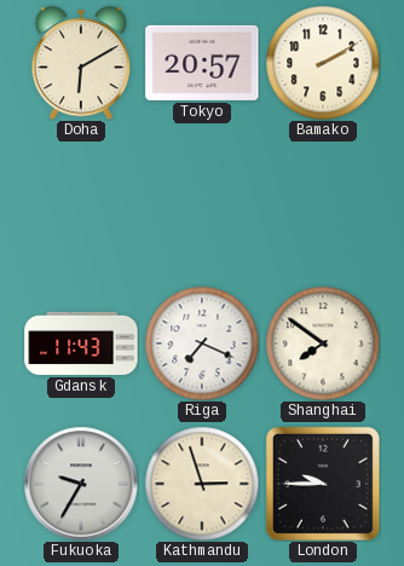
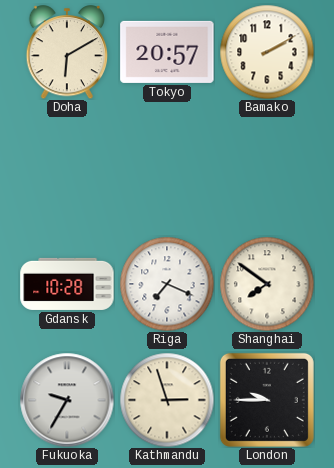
Gdansk: 11:43 -> 10:28 (67, 284)
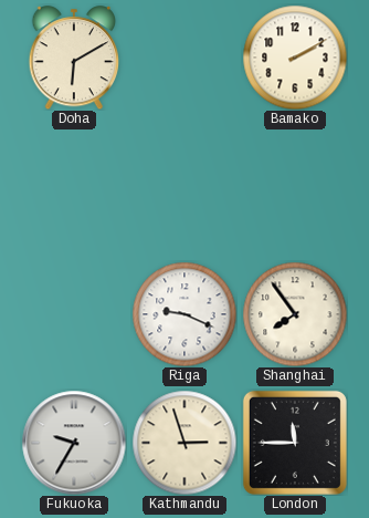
Tokyo: 20:57 -> none (167, 52)
Gdansk: 10:28 -> none (67, 284)
Riga: 7:19 -> 9:19 (184, 314)
Shanghai: 7:51 -> 7:54 (295, 314)
London: 9:45 -> 11:45 (295, 443)
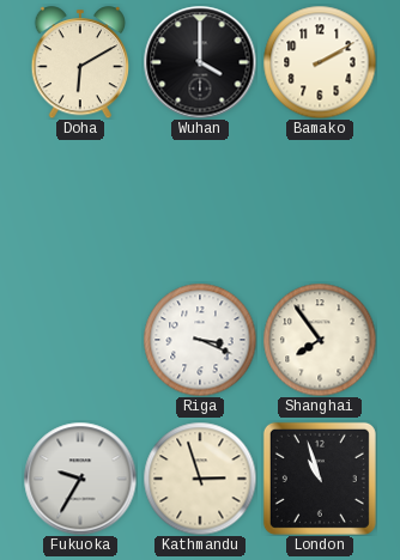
Wuhan: none -> 4:00 (200, 62)
Riga: 9:19 -> 3:19 (200, 340)
London: 11:45 -> 10:57 (320, 479)
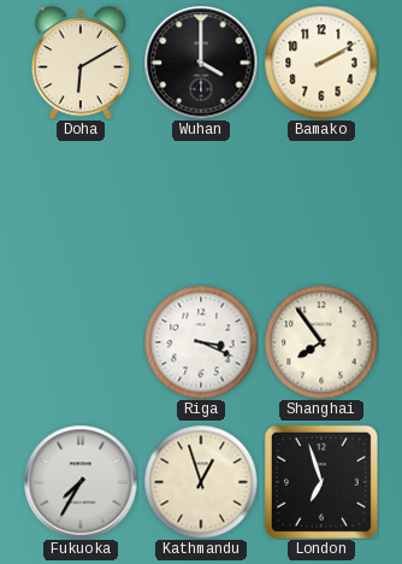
Fukuoka: 9:35 -> 7:35 (81, 482)
Kathmandu: 2:57 -> 12:57 (201, 482)
London: 10:57 -> 6:57 (321, 482)
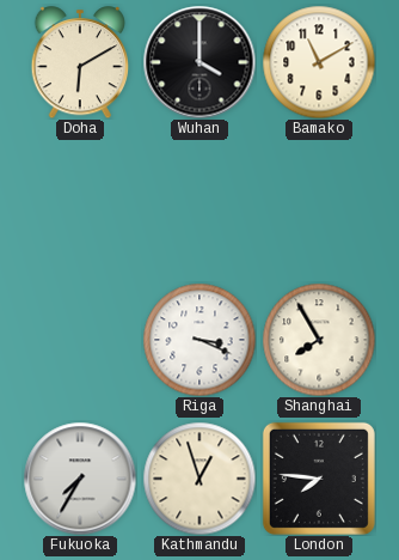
Bamako: 2:10 -> 11:10 (319, 62)
Shanghai: 7:54 -> 7:55 (319, 340)
London: 6:57 -> 7:46 (319, 479)
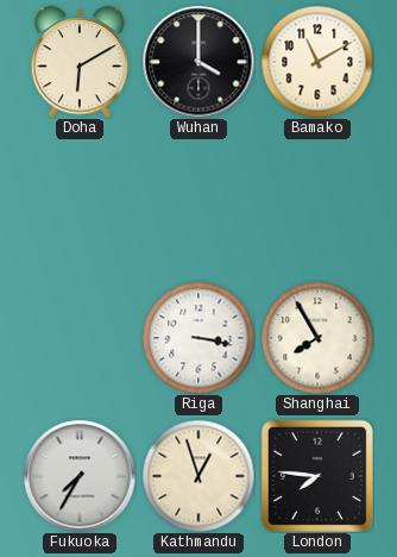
Riga: 3:19 -> 3:17 (198, 338)
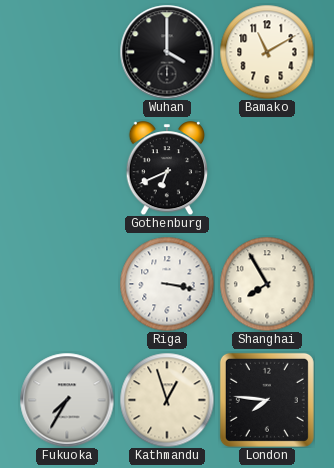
Doha: 6:10 -> none (80, 62)
Gothenburg: none -> 6:41 (167, 168)
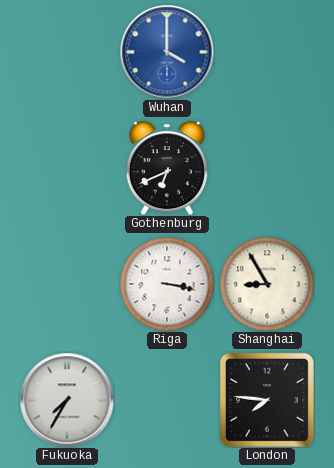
Wuhan dial: black -> blue (167, 52)
Bamako: 11:10 -> none (267, 52)
Shanghai: 7:55 -> 8:55 (267, 284)
Kathmandu: 12:57 -> none (167, 400)
